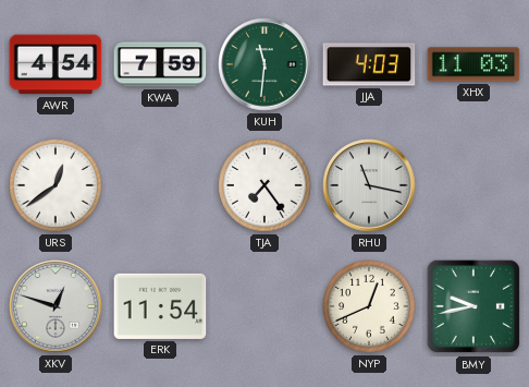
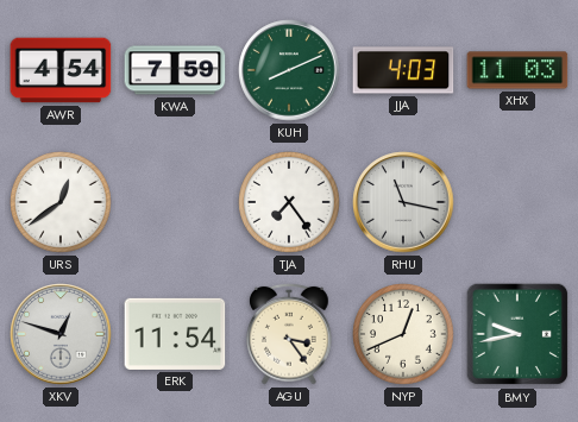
KUH: 11:31 -> 8:11 (289, 70)
AGU: none -> 3:24 (289, 334)
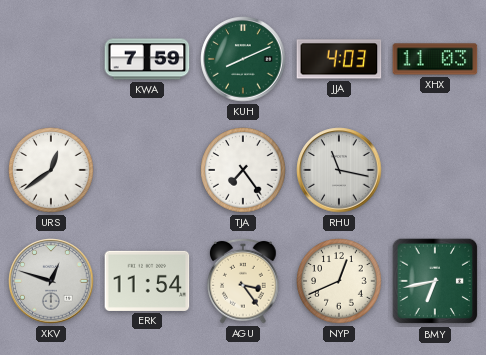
AWR: 4:54 -> none (61, 70)
BMY: 9:43 -> 6:43 (435, 281)
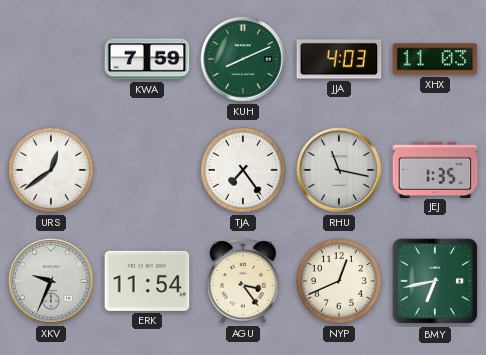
JEJ: none -> 1:35 (435, 169)
XKV: 12:48 -> 9:34 (51, 281)
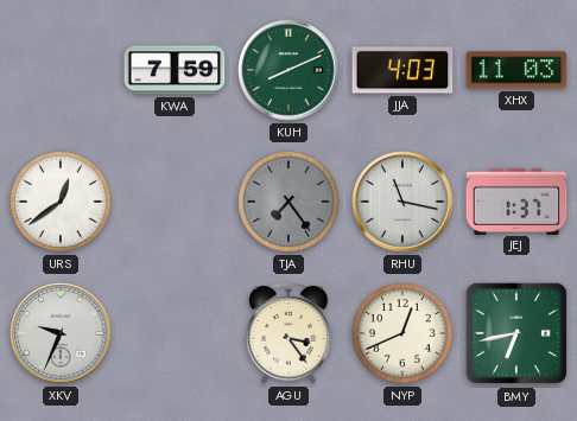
TJA dial: white -> grey (288, 202)
JEJ: 1:35 -> 1:37 (516, 200)
ERK: 11:54 -> none (147, 281)
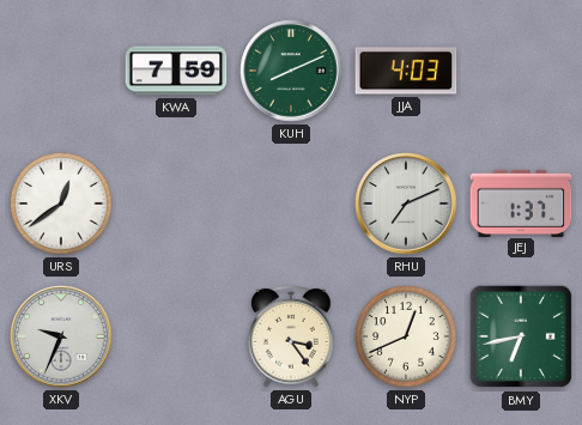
XHX: 11:03 -> none (516, 70)
TJA: 7:24 -> none (288, 202)
RHU: 11:17 -> 7:11 (406, 204)
